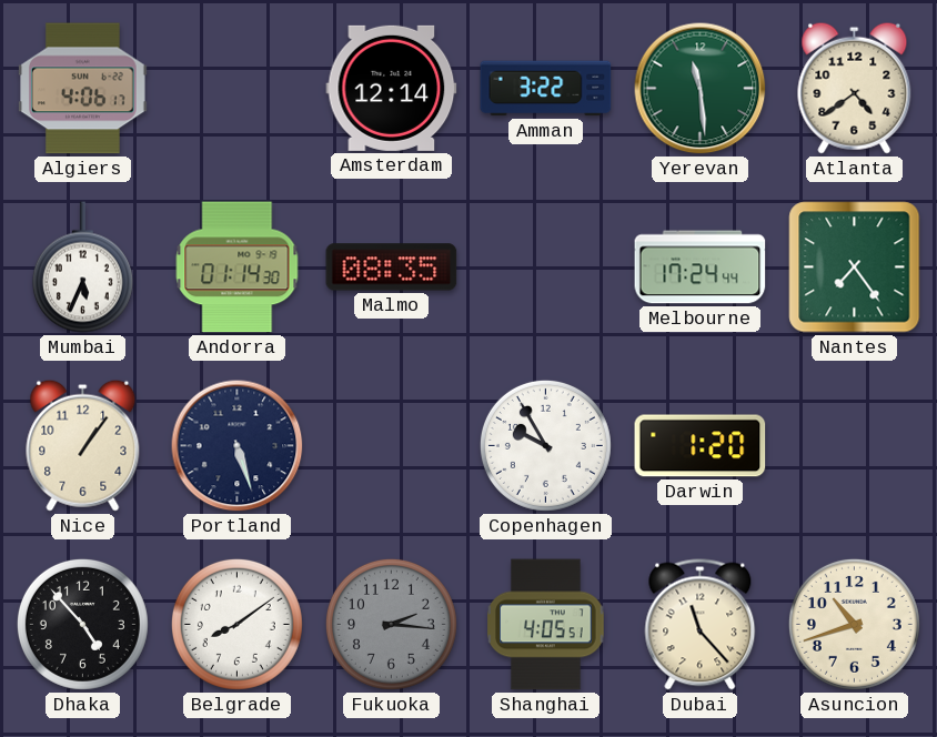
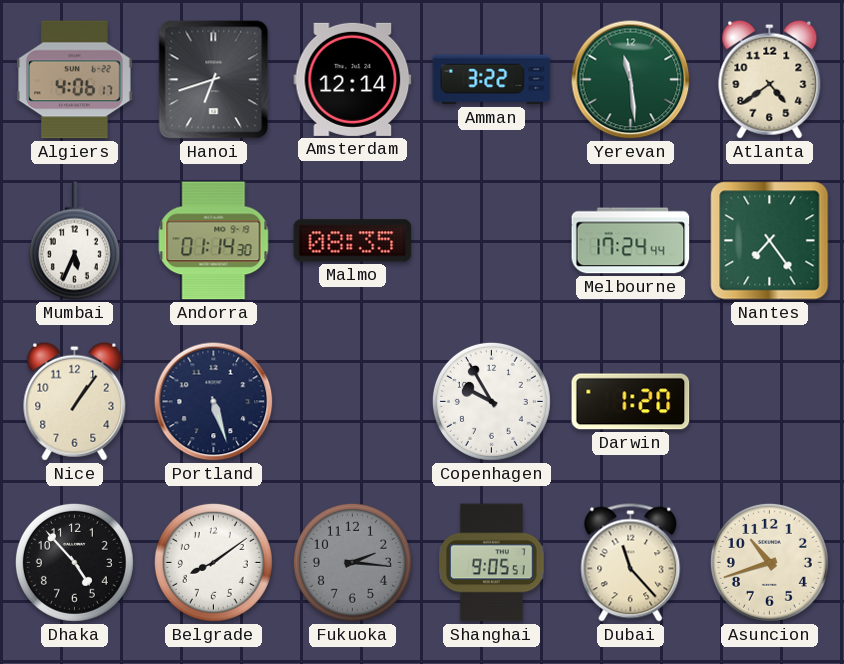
Hanoi: none -> 6:42 (214, 80)
Shanghai: 4:05 -> 9:05 (492, 563)
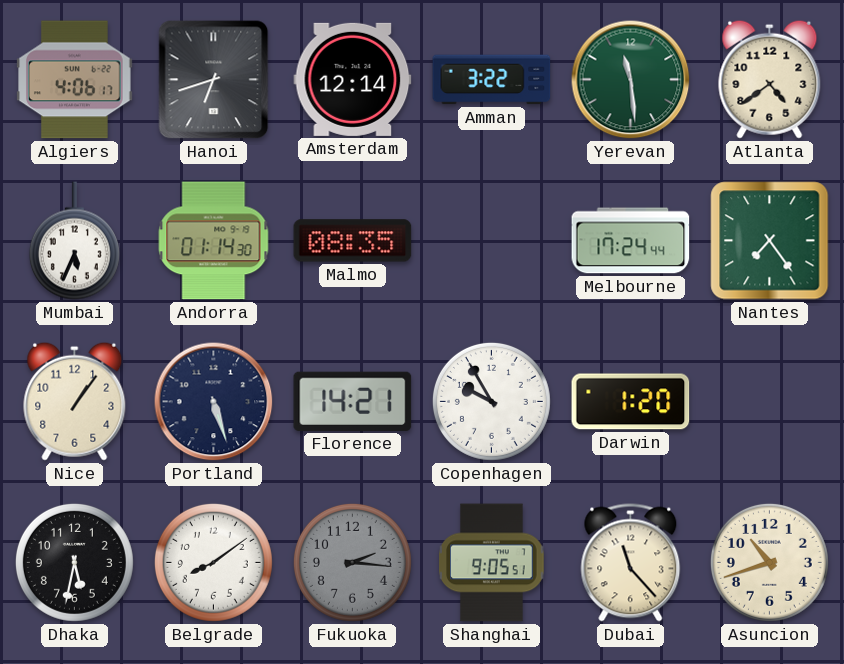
Florence: none -> 14:21 (353, 401)
Dhaka: 4:53 -> 5:32 (74, 562)
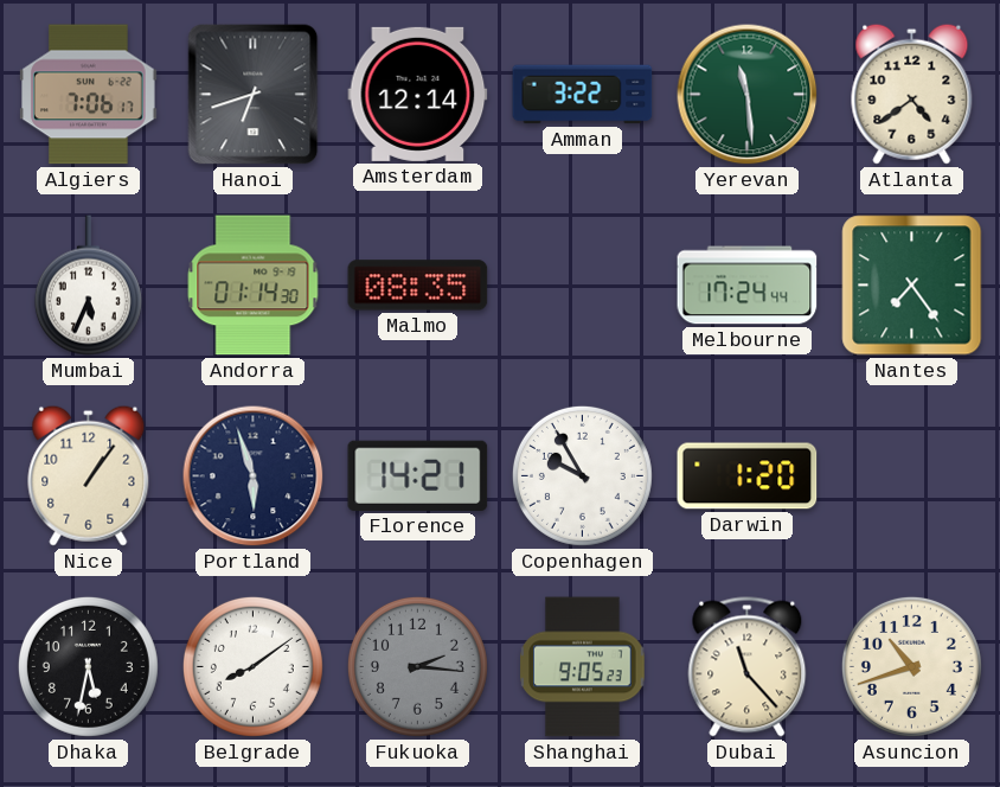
Algiers: 4:06 -> 7:06 (89, 95)
Portland: 5:27 -> 5:57 (254, 476)
Shanghai: 9:05:51 -> 9:05:23 (583, 667)
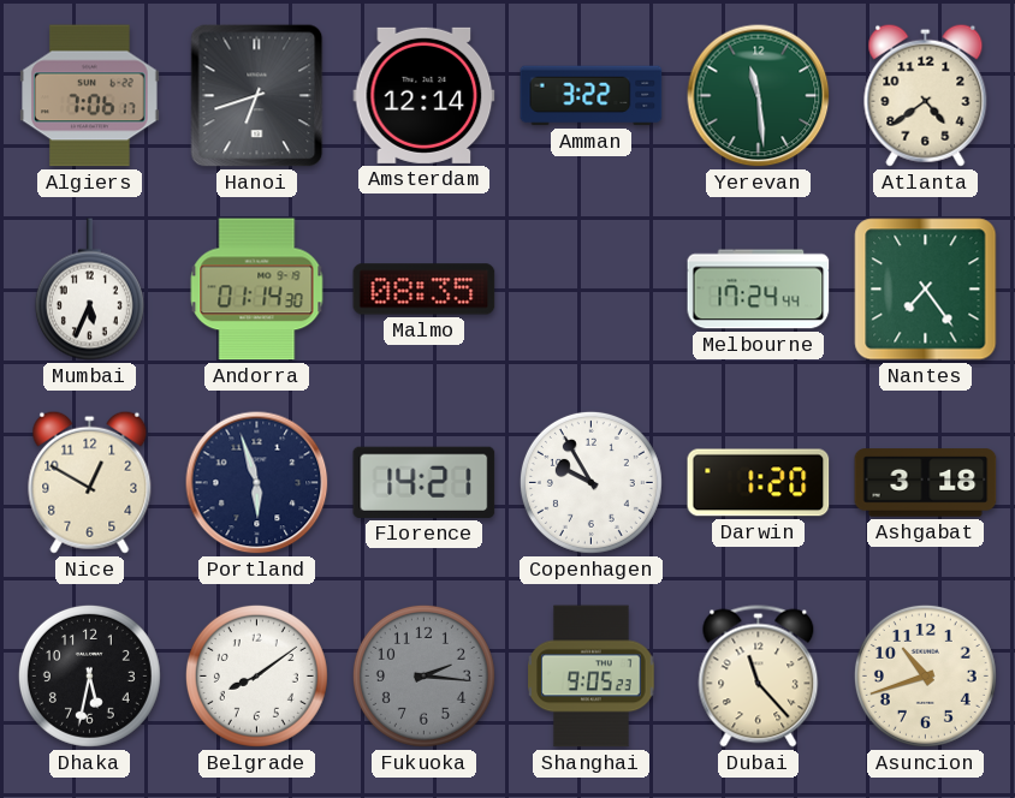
Nice: 1:06 -> 12:50 (90, 482)
Ashgabat: none -> 3:18 (926, 483)
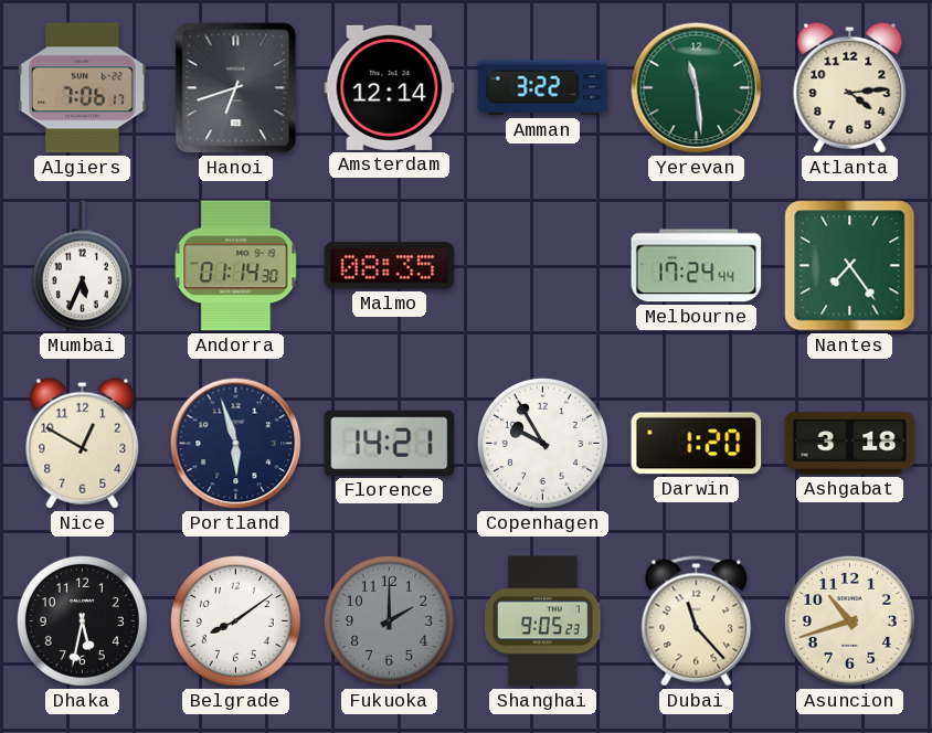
Atlanta: 4:39 -> 4:14 (850, 87)
Fukuoka: 2:16 -> 2:00 (389, 620)
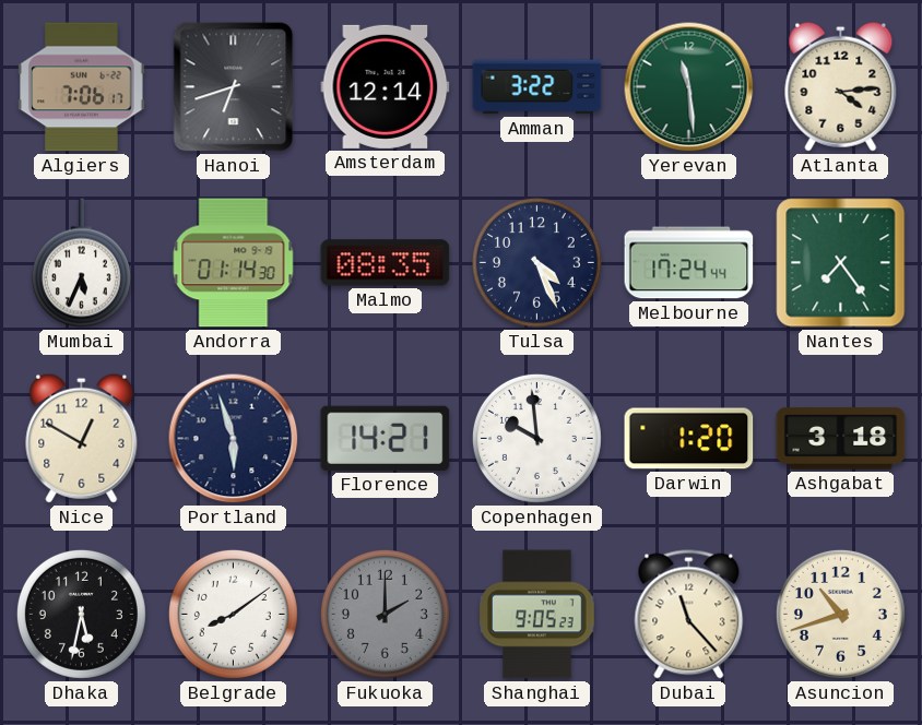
Tulsa: none -> 4:26 (536, 262)
Copenhagen: 9:55 -> 9:59 (536, 438)
